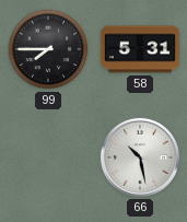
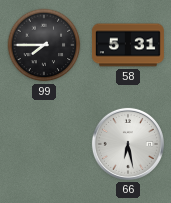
66: 10:28 -> 6:28 (128, 144)
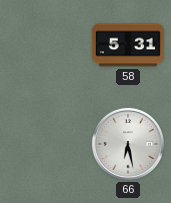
99: 7:45 -> none (44, 45)
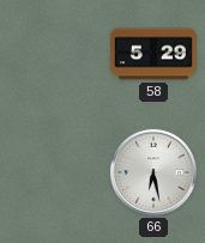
58: 5:31 -> 5:29 (153, 54)
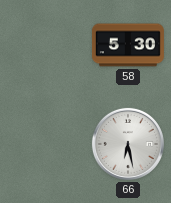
58: 5:29 -> 5:30 (128, 45)
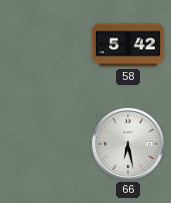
58: 5:30 -> 5:42 (128, 45)
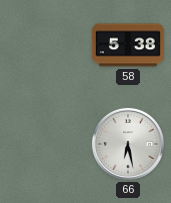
58: 5:42 -> 5:38 (128, 45)
